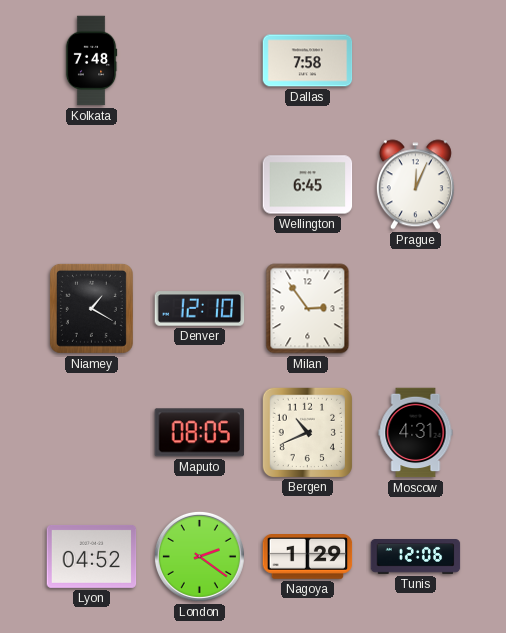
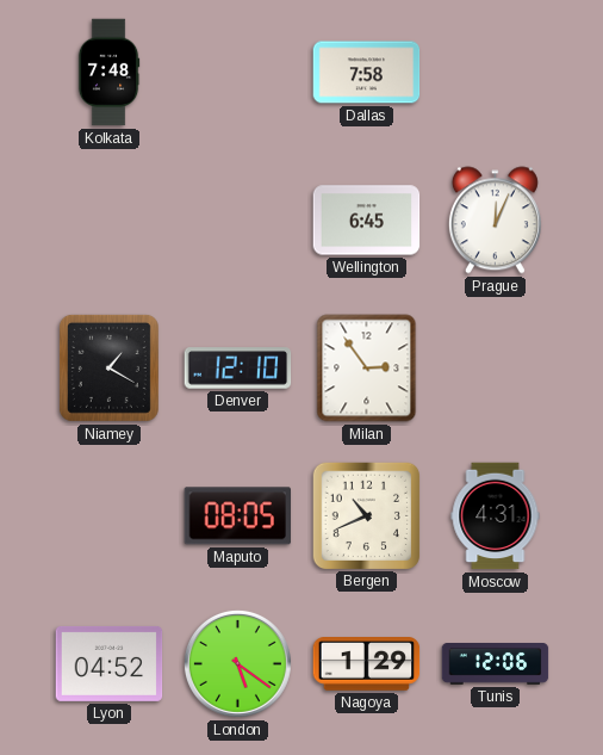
London: 2:21 -> 5:21 (237, 663)
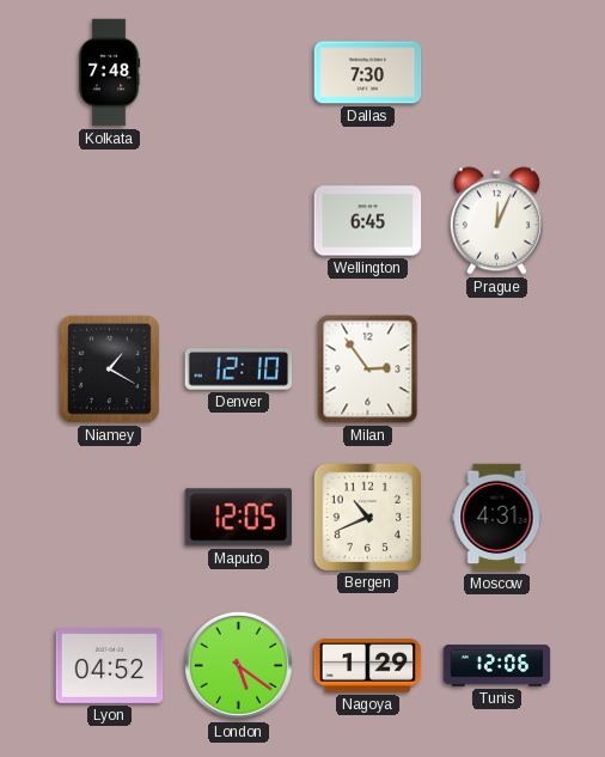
Dallas: 7:58 -> 7:30 (368, 73)
Maputo: 08:05 -> 12:05 (238, 518)
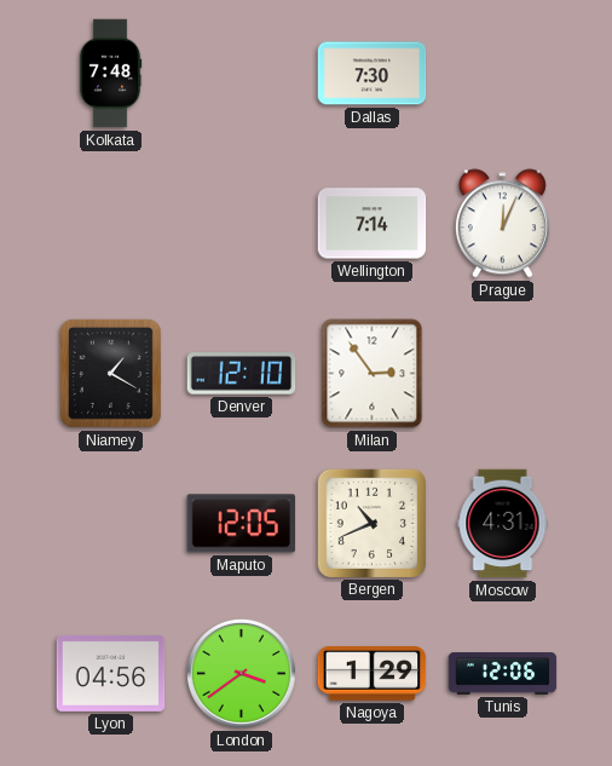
Wellington: 6:45 -> 7:14 (373, 224)
Lyon: 04:52 -> 04:56 (111, 673)
London: 5:21 -> 3:39 (241, 673)
